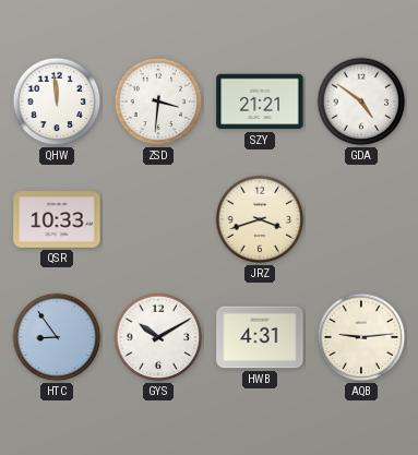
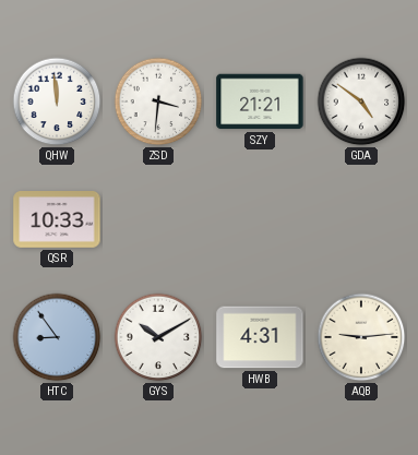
JRZ: 3:42 -> none (260, 219)
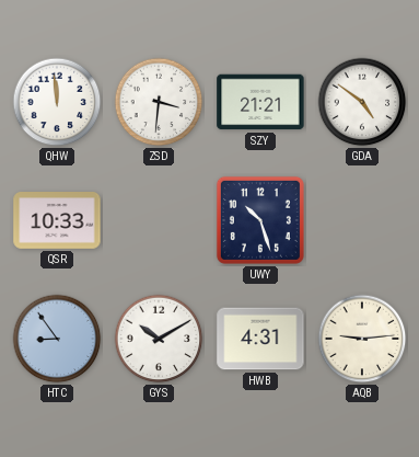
UWY: none -> 10:27 (260, 220)
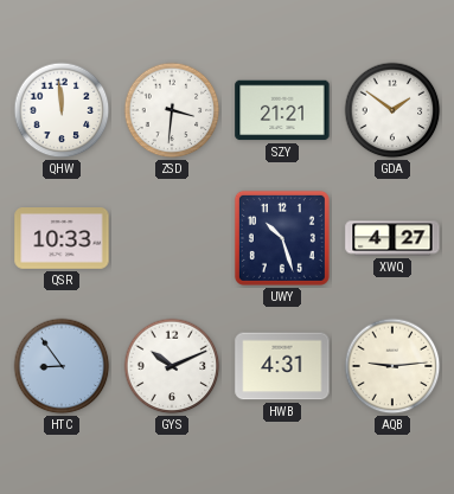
GDA: 4:51 -> 1:51 (392, 110)
XWQ: none -> 4:27 (392, 238)
GYS: 10:10 -> 10:11 (172, 366)
